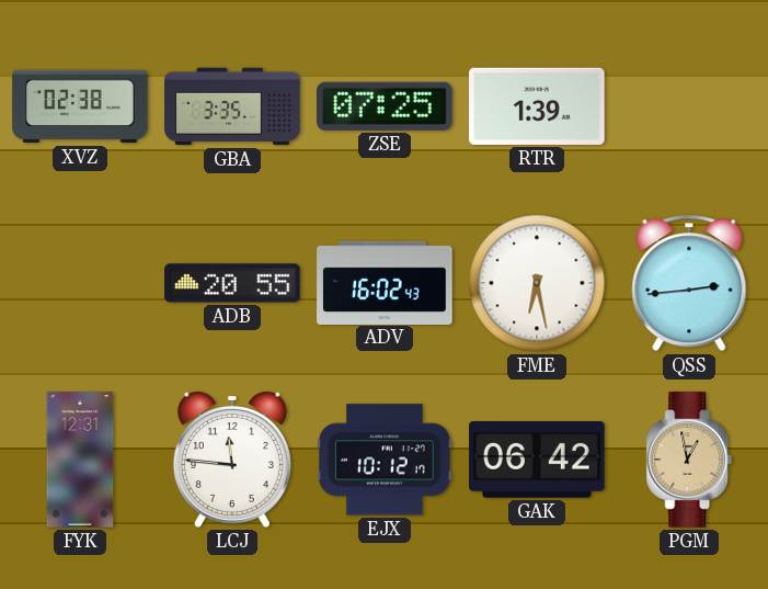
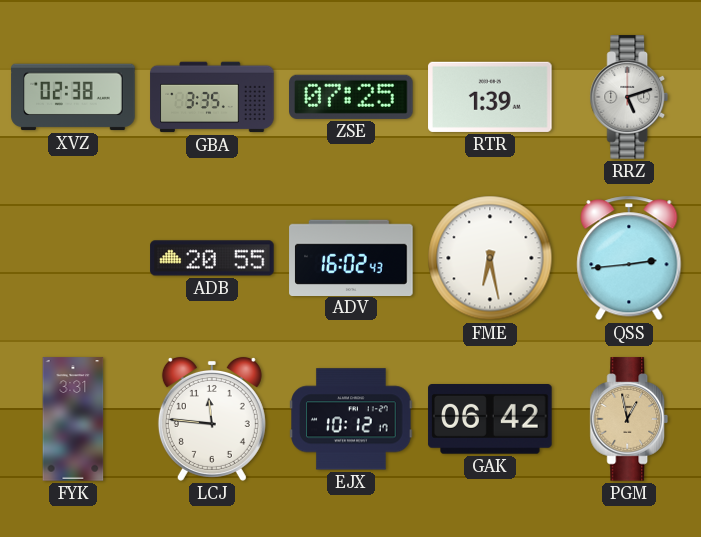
RRZ: none -> 5:12 (629, 97)
FYK: 12:31 -> 3:31 (73, 419)
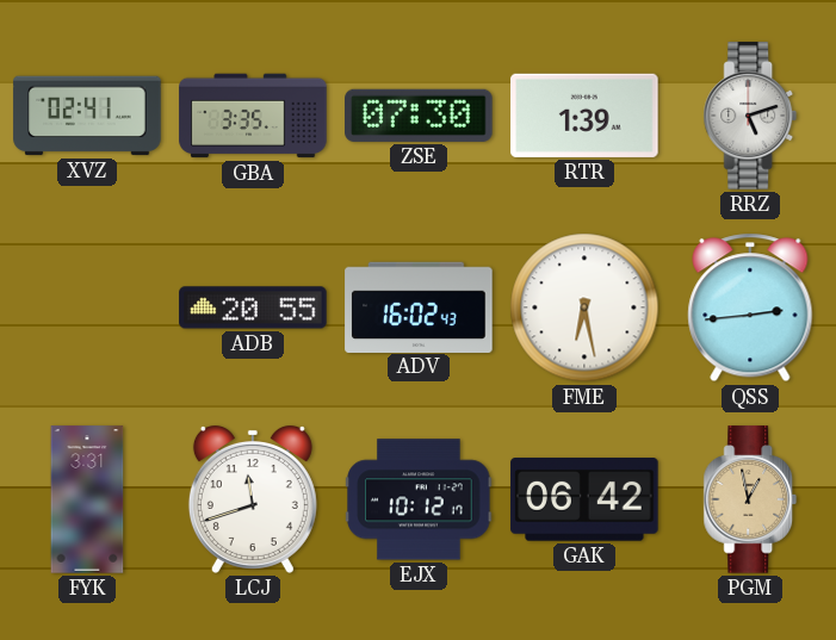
XVZ: 02:38 -> 02:41 (87, 116)
ZSE: 07:25 -> 07:30 (420, 116)
LCJ: 11:46 -> 11:42 (253, 499)
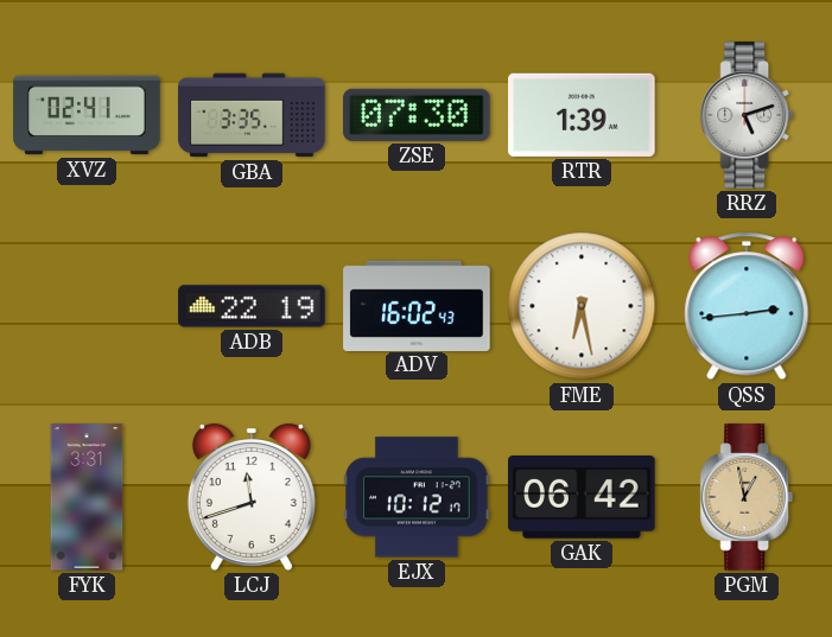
ADB: 20:55 -> 22:19 (252, 306)
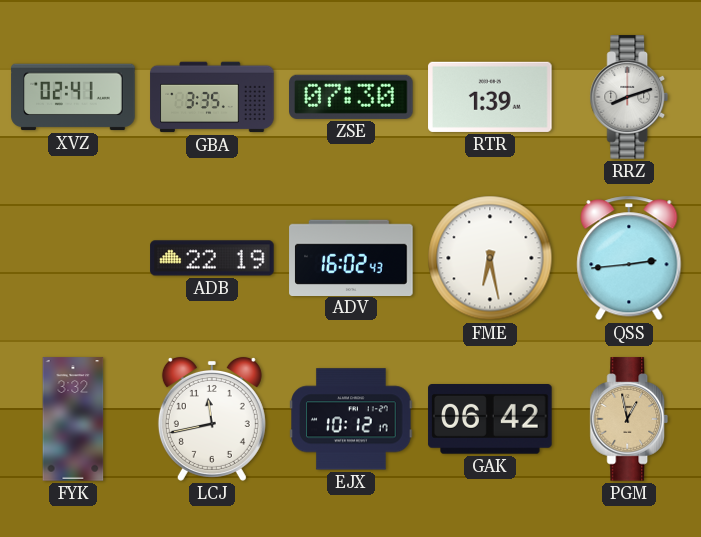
RRZ: 5:12 -> 8:12 (629, 97)
FYK: 3:31 -> 3:32 (73, 419)
LCJ: 11:42 -> 11:43 (212, 419)
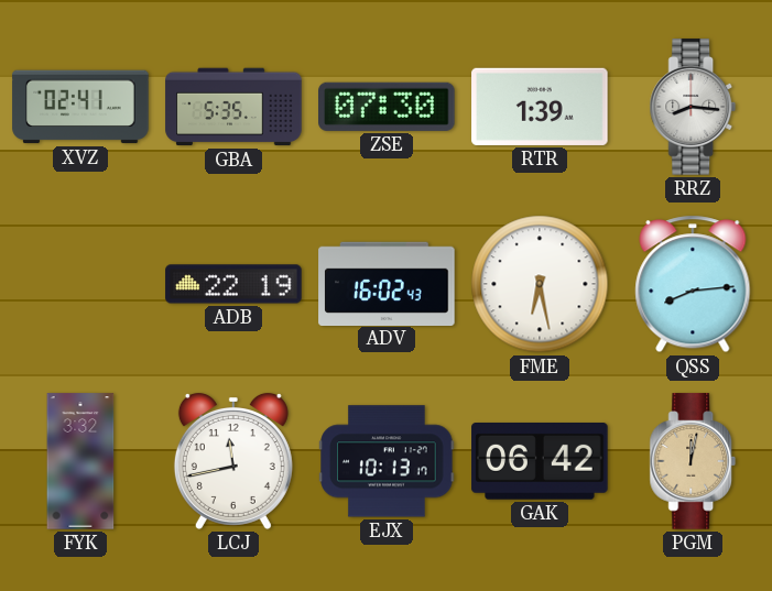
GBA: 3:35 -> 5:35 (233, 107)
RRZ: 8:12 -> 8:16 (693, 107)
QSS: 2:44 -> 8:14 (693, 284)
EJX: 10:12 -> 10:13 (387, 461)
PGM: 12:58 -> 12:02 (693, 461)
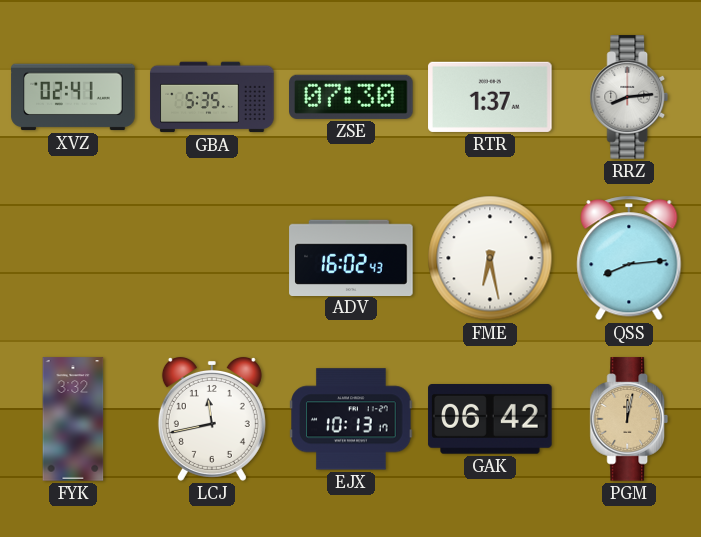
RTR: 1:39 -> 1:37 (490, 97)
RRZ: 8:16 -> 8:14 (629, 97)
ADB: 22:19 -> none (233, 284)
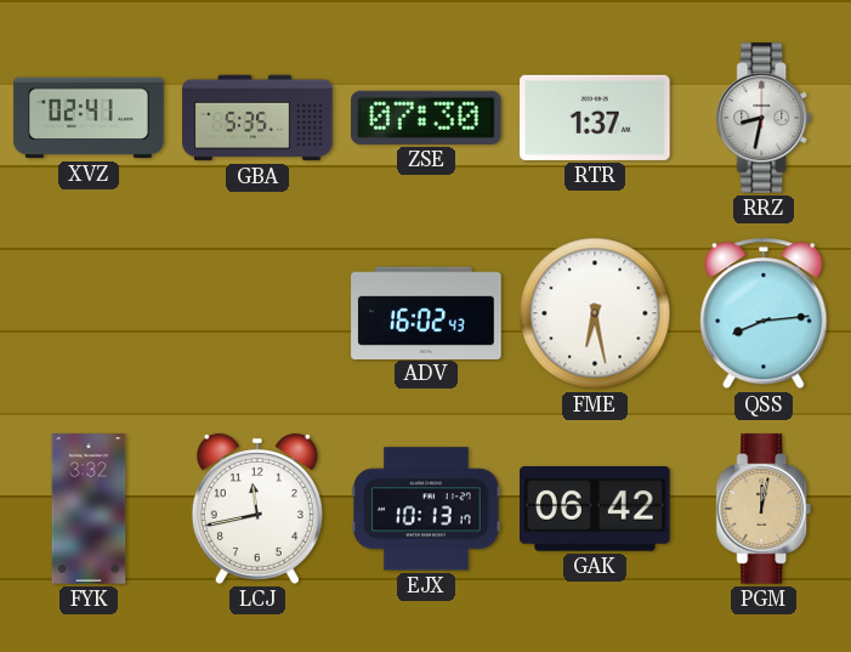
RRZ: 8:14 -> 8:32 (764, 118)
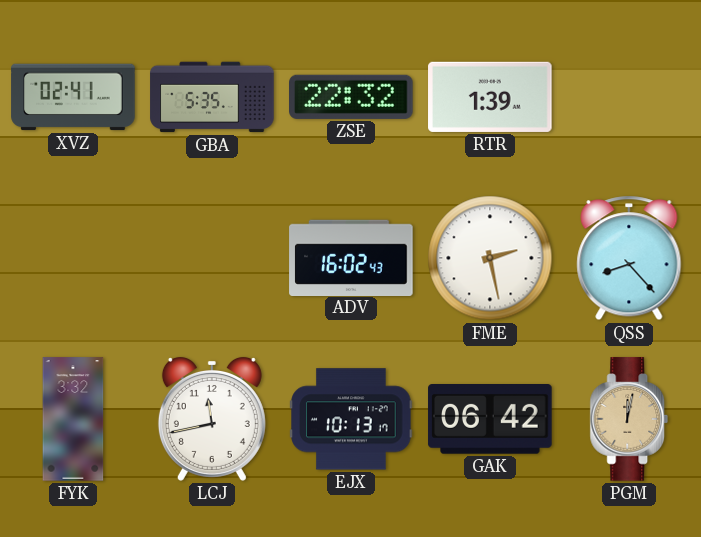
ZSE: 07:30 -> 22:32 (352, 97)
RTR: 1:37 -> 1:39 (490, 97)
RRZ: 8:32 -> none (764, 118)
FME: 6:28 -> 2:28 (490, 258)
QSS: 8:14 -> 8:23 (629, 258)
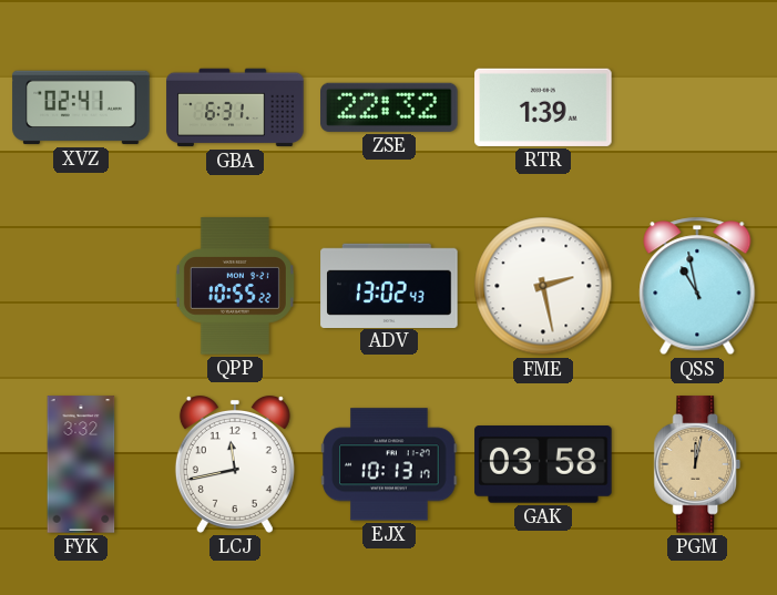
GBA: 5:35 -> 6:31 (235, 107)
QPP: none -> 10:55 (235, 286)
ADV: 16:02 -> 13:02 (389, 285)
QSS: 8:23 -> 10:58 (697, 286)
GAK: 06:42 -> 03:58 (543, 465)
